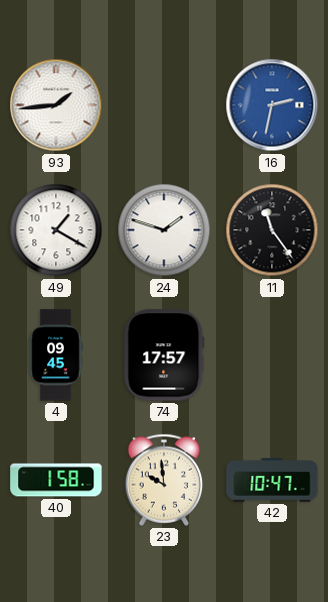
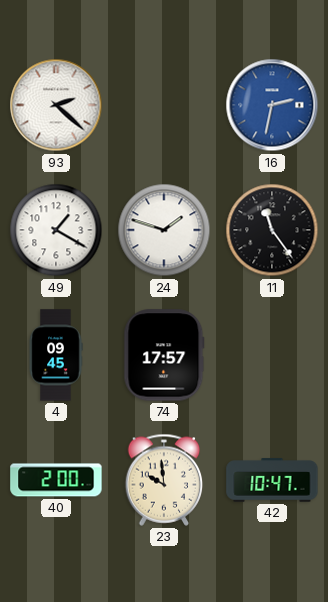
93: 1:44 -> 2:22 (56, 105)
40: 1:58 -> 2:00 (56, 480)
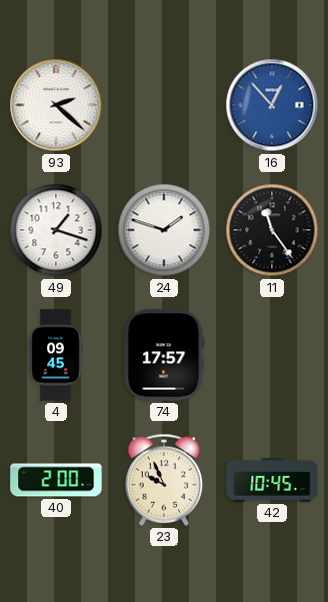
16: 2:32 -> 12:53 (272, 105)
49: 1:20 -> 1:18 (56, 230)
23: 9:59 -> 9:56 (164, 480)
42: 10:47 -> 10:45 (272, 480)
